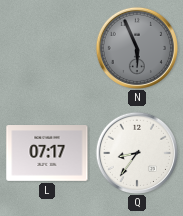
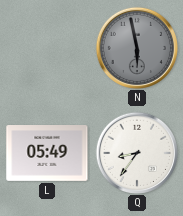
N: 5:56 -> 5:58 (136, 47)
L: 07:17 -> 05:49 (47, 154)
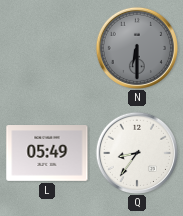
N: 5:58 -> 6:30 (136, 47)
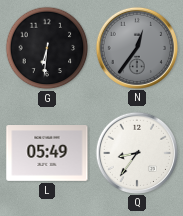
G: none -> 6:31 (47, 48)
N: 6:30 -> 12:36 (136, 47)
